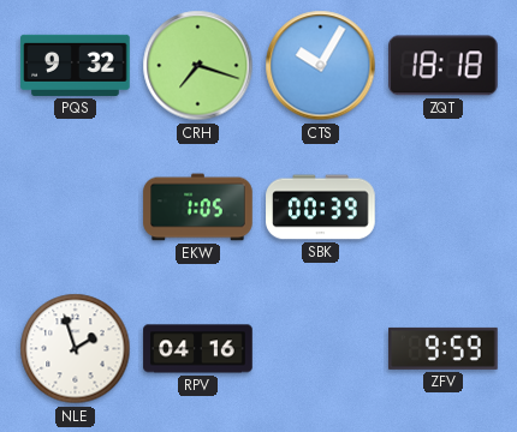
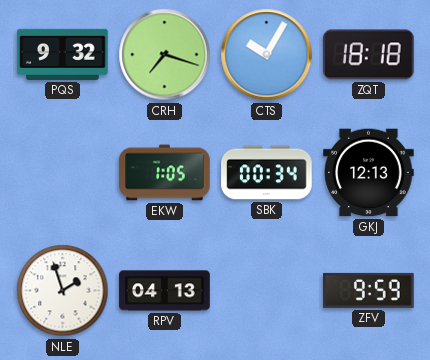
SBK: 00:39 -> 00:34 (267, 173)
GKJ: none -> 12:13 (369, 173)
RPV: 04:16 -> 04:13 (165, 291)
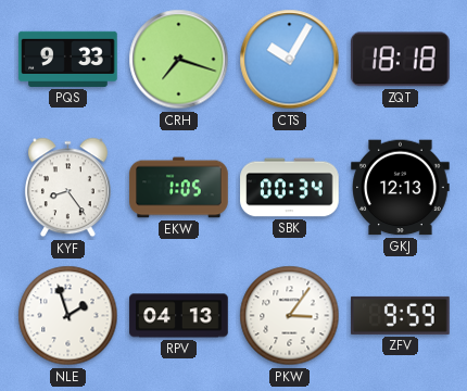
PQS: 9:32 -> 9:33 (68, 59)
KYF: none -> 8:24 (67, 188)
PKW: none -> 3:06 (290, 316)
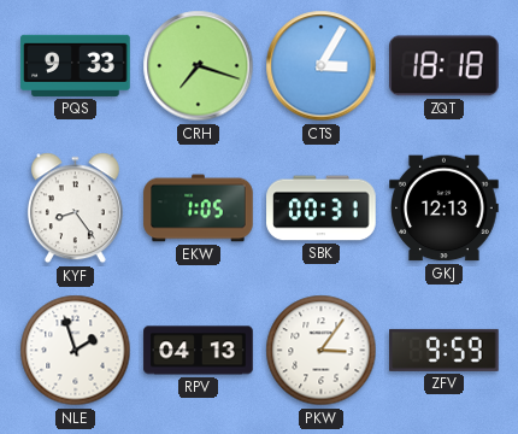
CTS: 10:05 -> 3:05 (322, 66)
SBK: 00:34 -> 00:31 (322, 209)
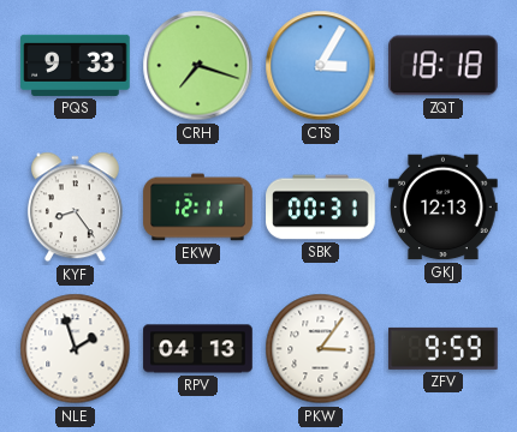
EKW: 1:05 -> 12:11 (198, 208)
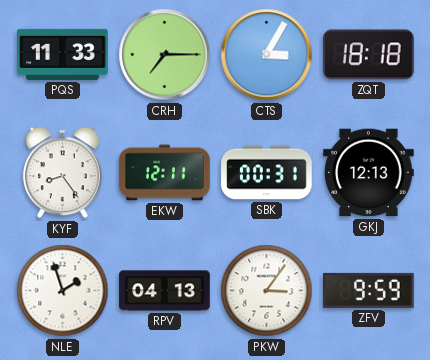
PQS: 9:33 -> 11:33 (63, 54)
CRH: 7:18 -> 7:15 (165, 55)
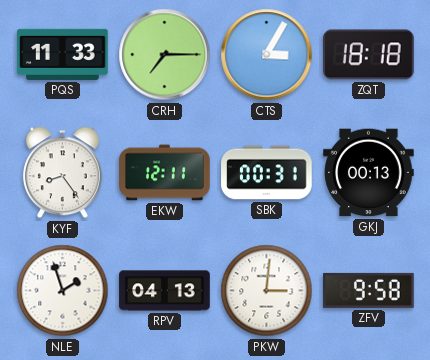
GKJ: 12:13 -> 00:13 (369, 173)
PKW: 3:06 -> 3:01 (267, 291)
ZFV: 9:59 -> 9:58 (369, 290)
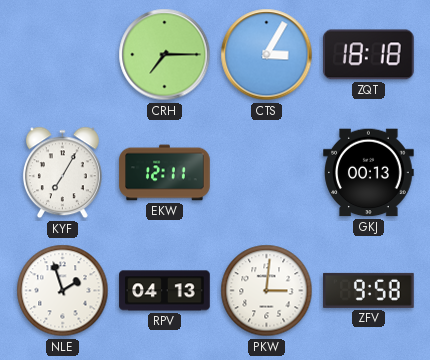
PQS: 11:33 -> none (63, 54)
KYF: 8:24 -> 7:05 (62, 173)
SBK: 00:31 -> none (267, 173)
